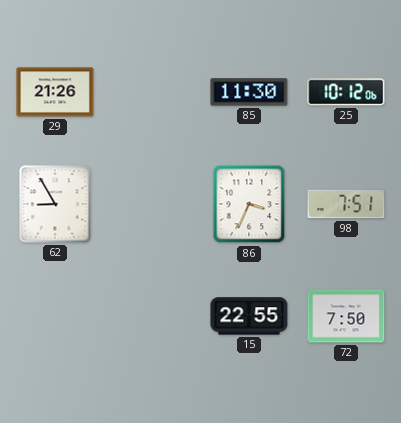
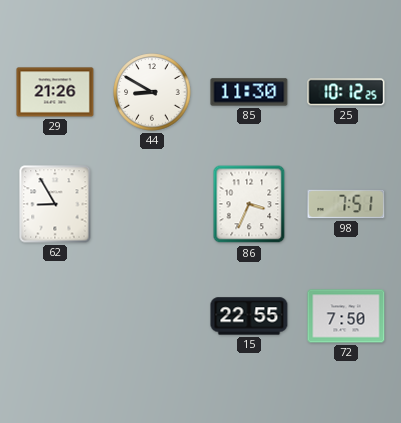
44: none -> 8:50 (152, 92)
25: 10:12:06 -> 10:12:25 (346, 92)
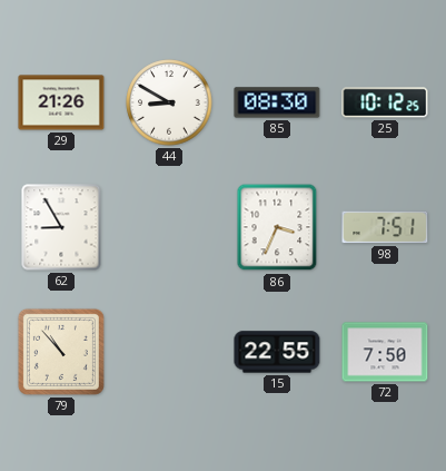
85: 11:30 -> 08:30 (277, 102)
79: none -> 10:53 (61, 352)
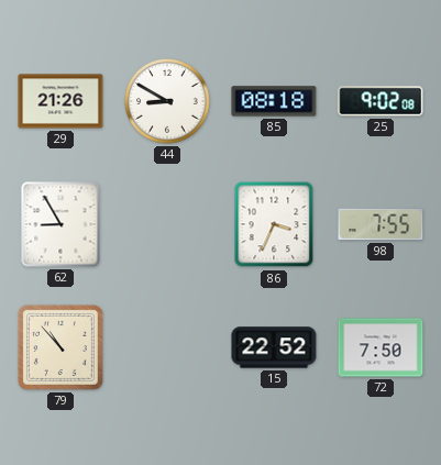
85: 08:30 -> 08:18 (274, 101)
25: 10:12 -> 9:02 (381, 101)
98: 7:51 -> 7:55 (381, 224)
15: 22:55 -> 22:52 (274, 347)
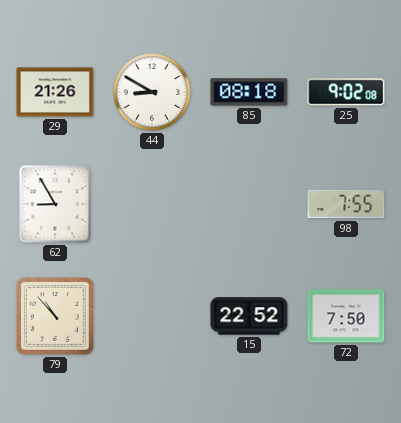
86: 3:34 -> none (274, 224)
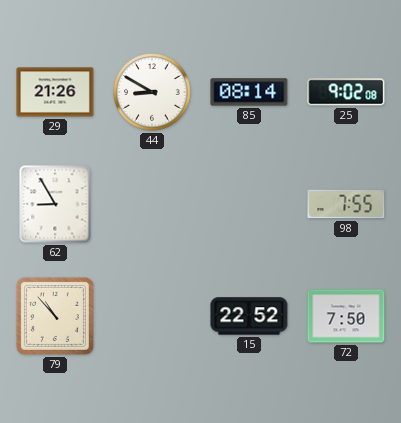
85: 08:18 -> 08:14 (249, 92)
